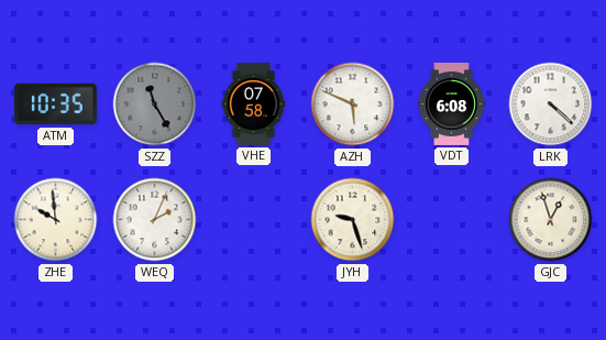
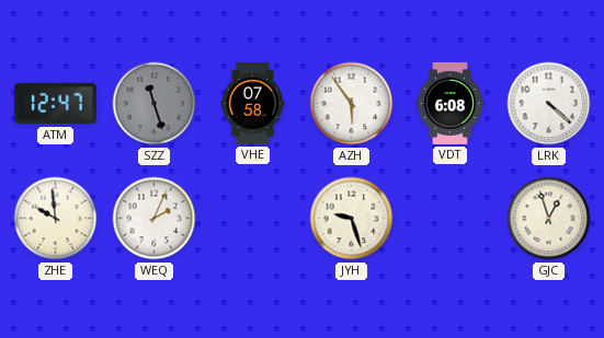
ATM: 10:35 -> 12:47 (55, 104)
SZZ: 11:25 -> 11:27 (155, 104)
AZH: 5:49 -> 5:54 (352, 104)
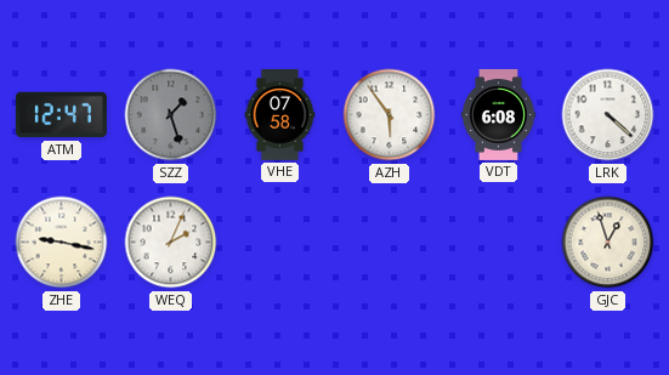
SZZ: 11:27 -> 1:27 (171, 115)
ZHE: 9:59 -> 9:17 (62, 243)
JYH: 9:27 -> none (352, 219)
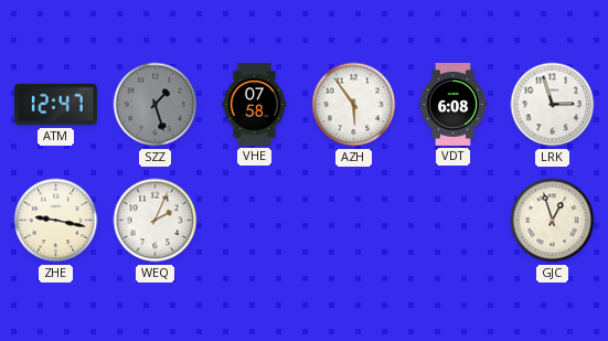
LRK: 4:22 -> 2:57 (553, 105)
